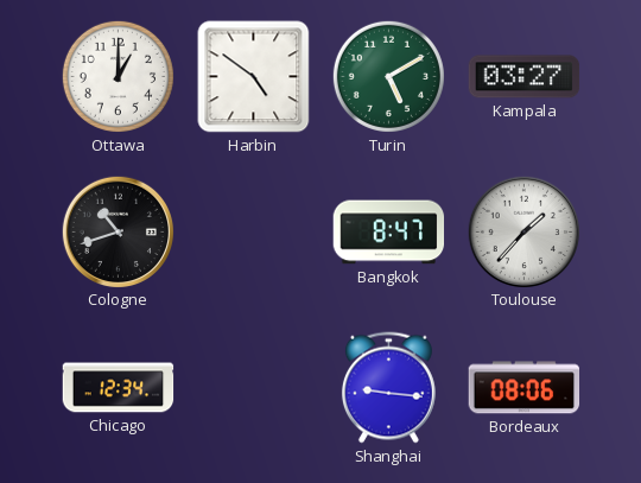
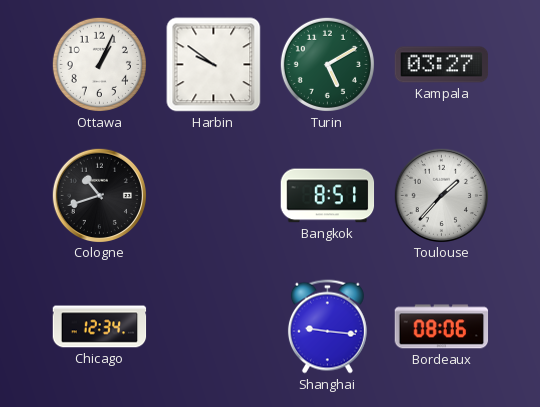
Ottawa: 1:00 -> 1:04 (99, 64)
Harbin: 4:51 -> 9:51 (214, 65)
Bangkok: 8:47 -> 8:51 (328, 196)
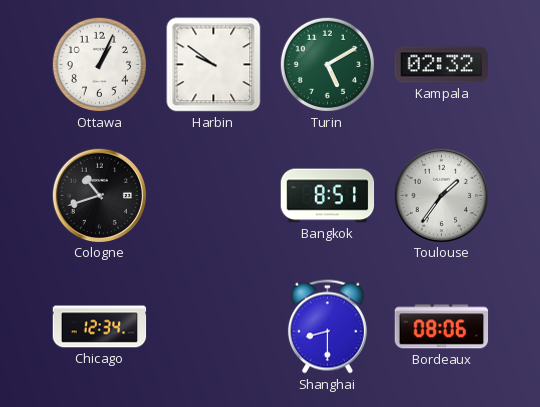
Kampala: 03:27 -> 02:32 (442, 65)
Toulouse: 1:37 -> 1:36 (441, 195)
Shanghai: 9:16 -> 8:30 (327, 327)
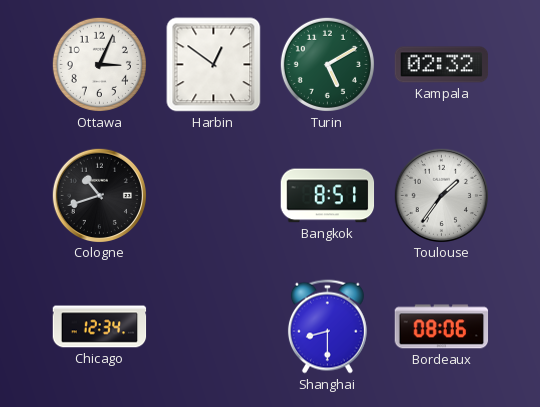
Ottawa: 1:04 -> 3:04 (99, 64)
Harbin: 9:51 -> 12:51 (214, 65)
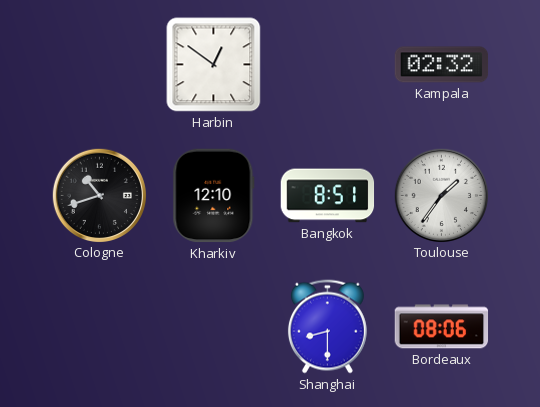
Ottawa: 3:04 -> none (99, 64)
Turin: 5:10 -> none (327, 64)
Kharkiv: none -> 12:10 (214, 196)
Chicago: 12:34 -> none (100, 327)
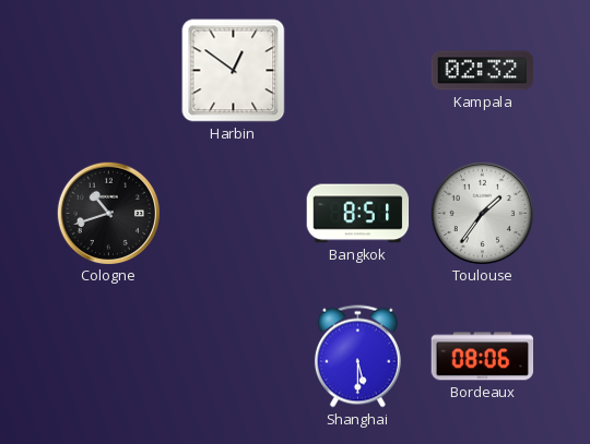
Kharkiv: 12:10 -> none (214, 196)
Shanghai: 8:30 -> 5:30 (357, 357)
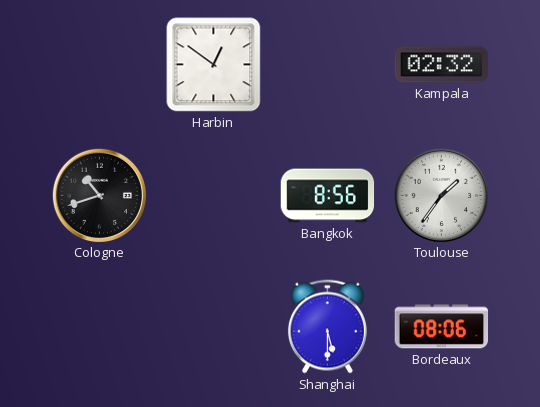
Bangkok: 8:51 -> 8:56 (328, 196)
